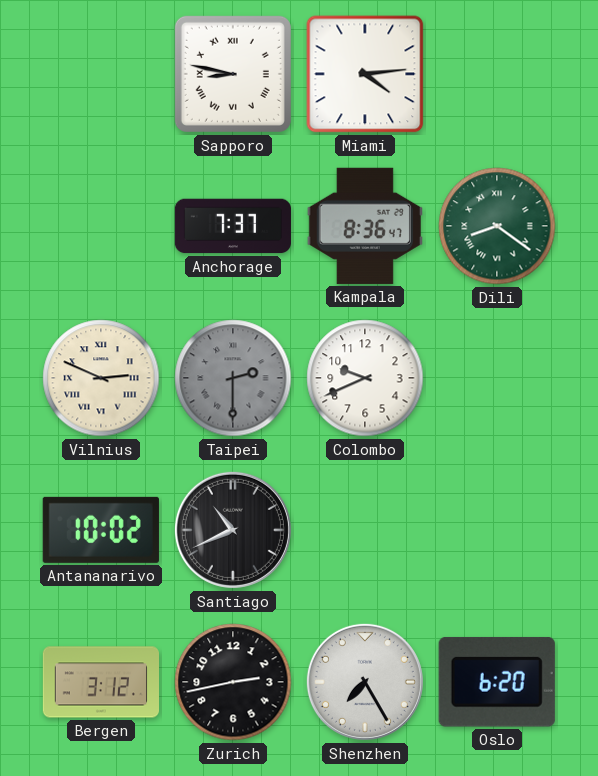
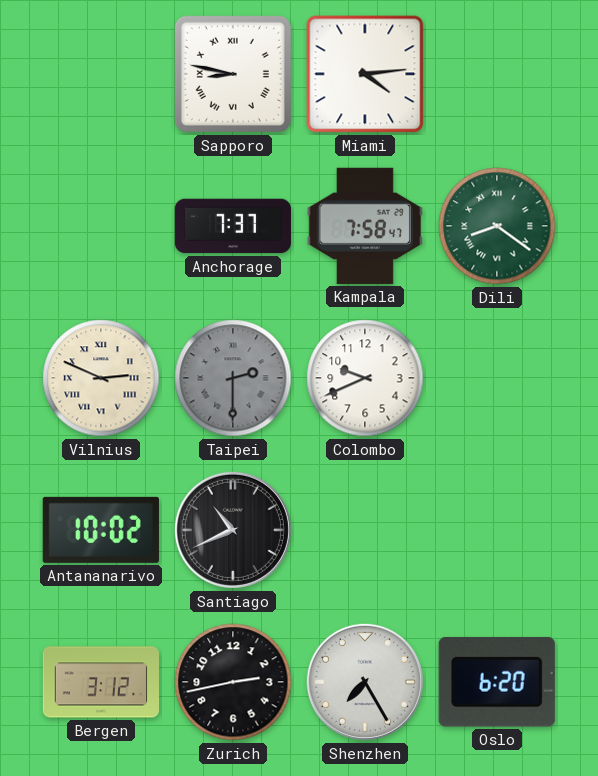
Kampala: 8:36 -> 7:58 (365, 226)
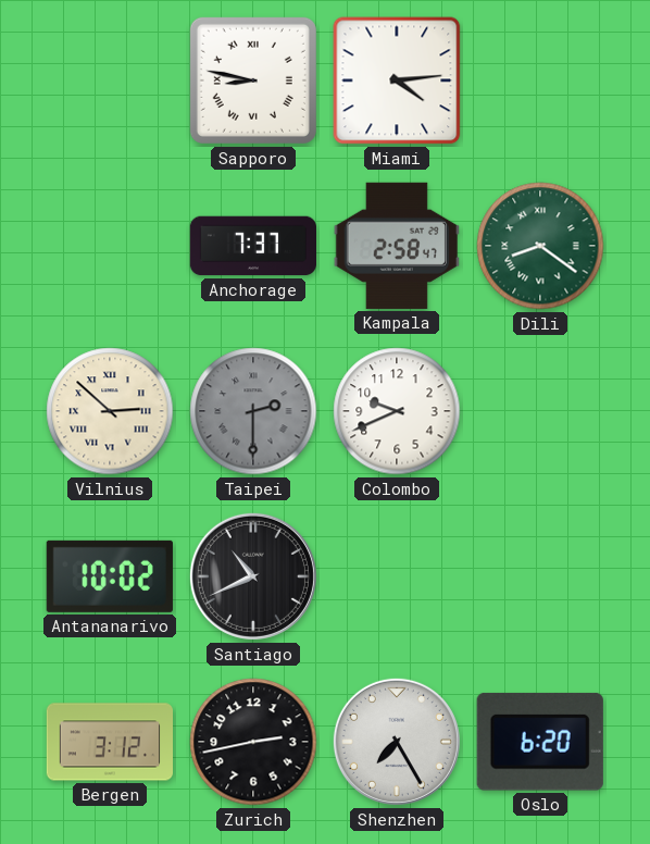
Kampala: 7:58 -> 2:58 (397, 246)
Vilnius: 2:49 -> 2:52 (110, 411)
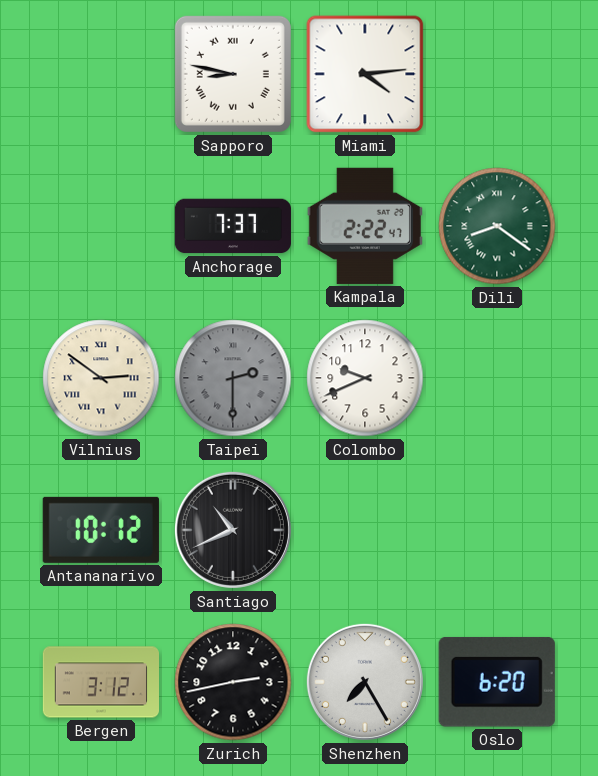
Kampala: 2:58 -> 2:22 (365, 226)
Vilnius: 2:52 -> 2:51 (101, 378)
Antananarivo: 10:02 -> 10:12 (101, 530)
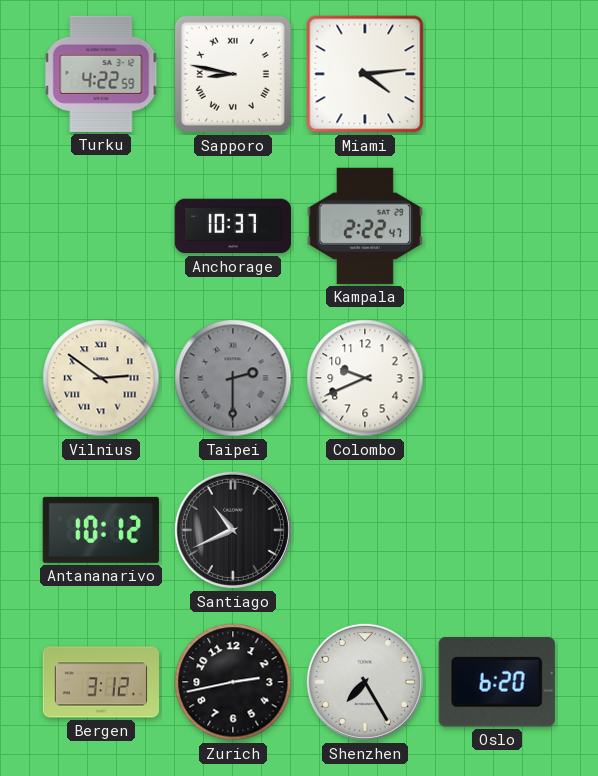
Turku: none -> 4:22 (101, 74)
Anchorage: 7:37 -> 10:37 (232, 226)
Dili: 8:21 -> none (497, 226)
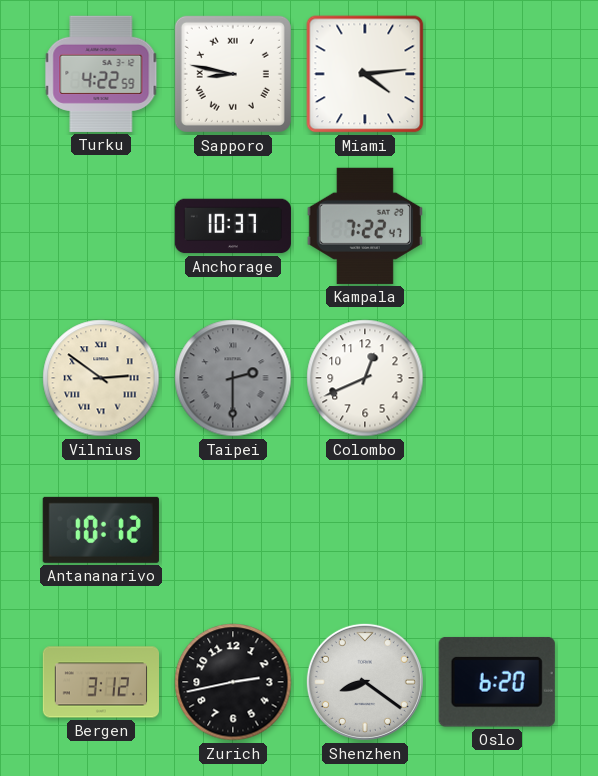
Kampala: 2:22 -> 7:22 (365, 226)
Colombo: 9:41 -> 12:41 (365, 378)
Santiago: 10:41 -> none (233, 530)
Shenzhen: 7:25 -> 8:21 (365, 682)
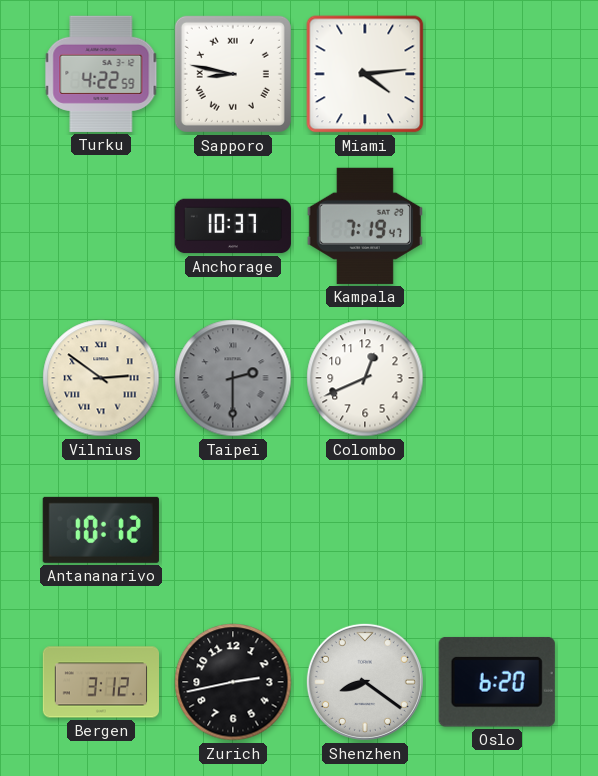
Kampala: 7:22 -> 7:19 (365, 226)
